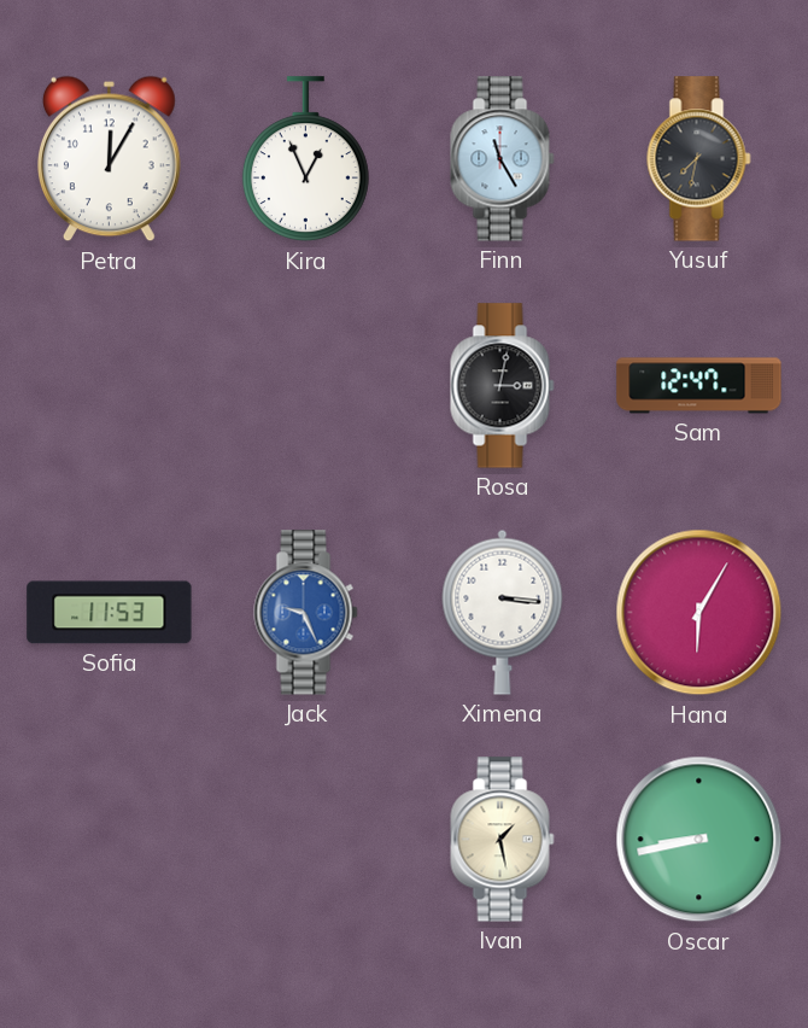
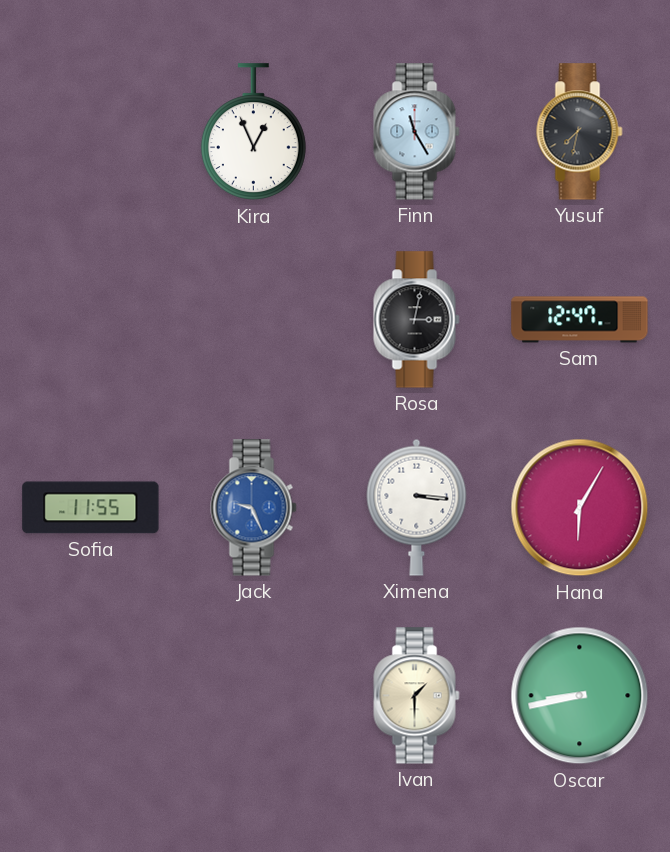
Petra: 12:05 -> none (109, 159)
Sofia: 11:53 -> 11:55 (91, 508)
Ivan: 1:28 -> 1:30 (417, 696)
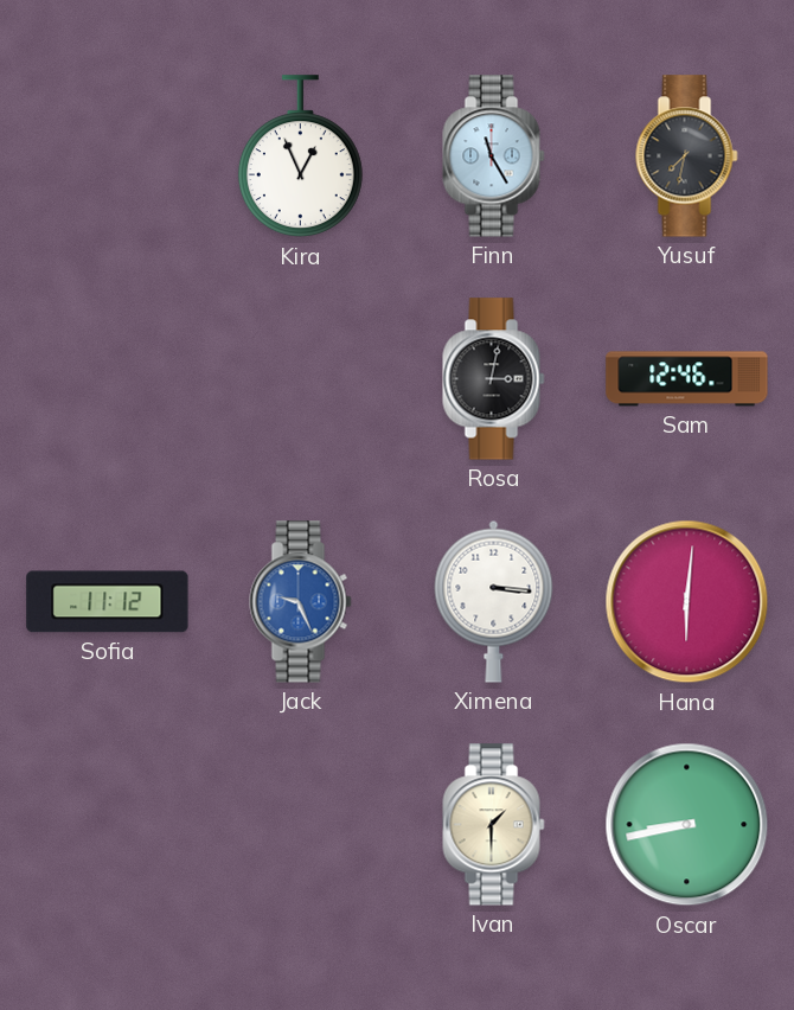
Sam: 12:47 -> 12:46 (687, 379)
Sofia: 11:55 -> 11:12 (108, 602)
Hana: 6:05 -> 6:01 (687, 602)
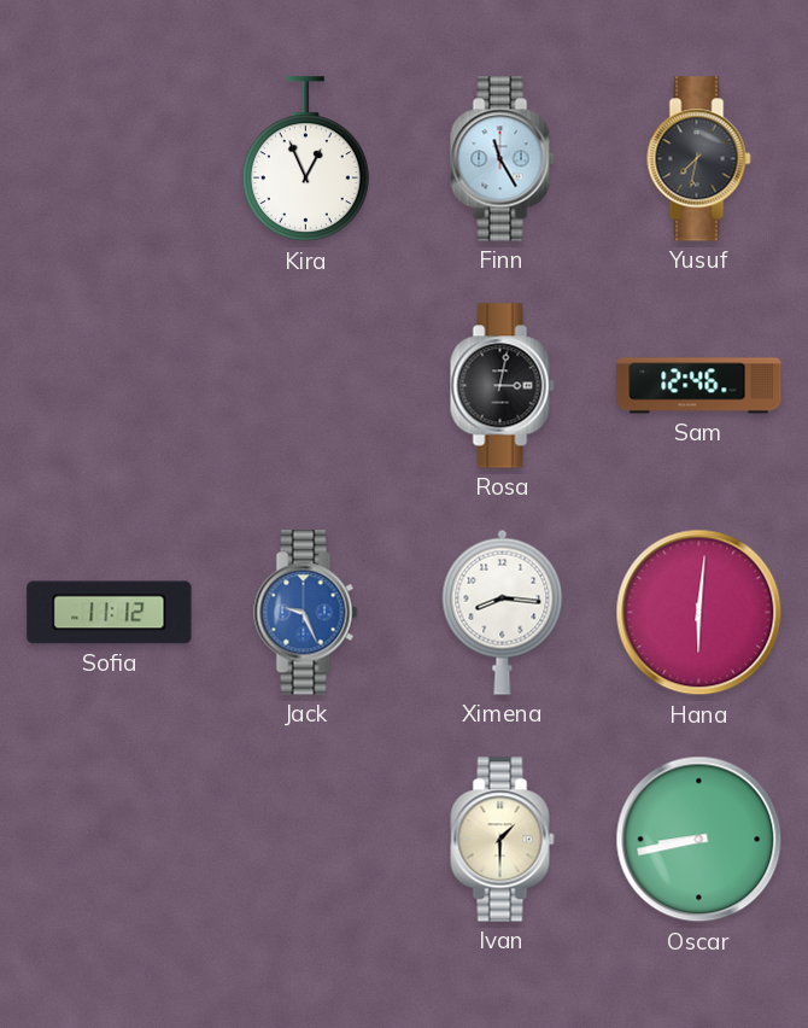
Ximena: 3:16 -> 8:16 (503, 612)
